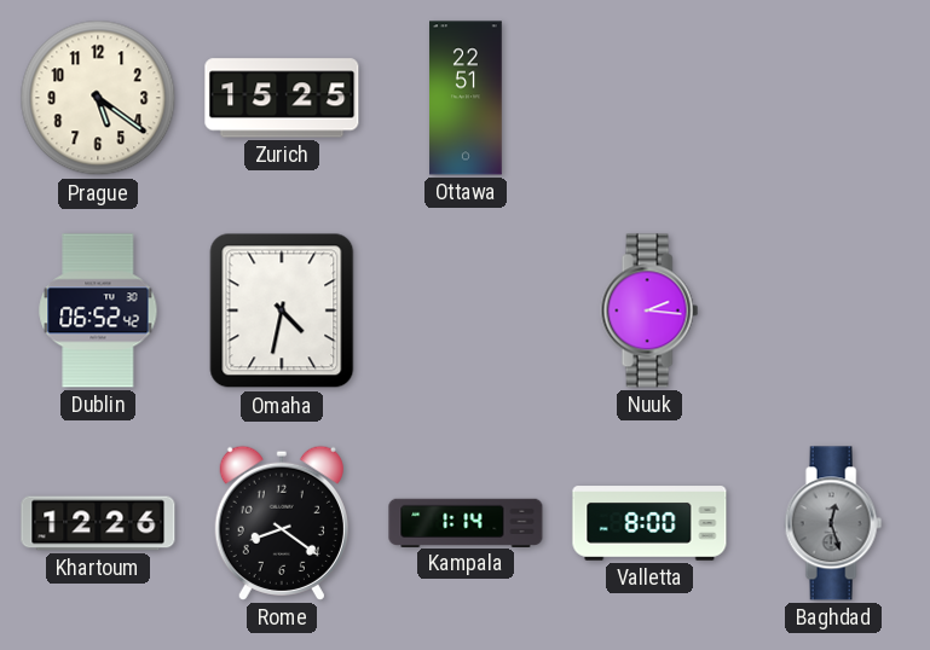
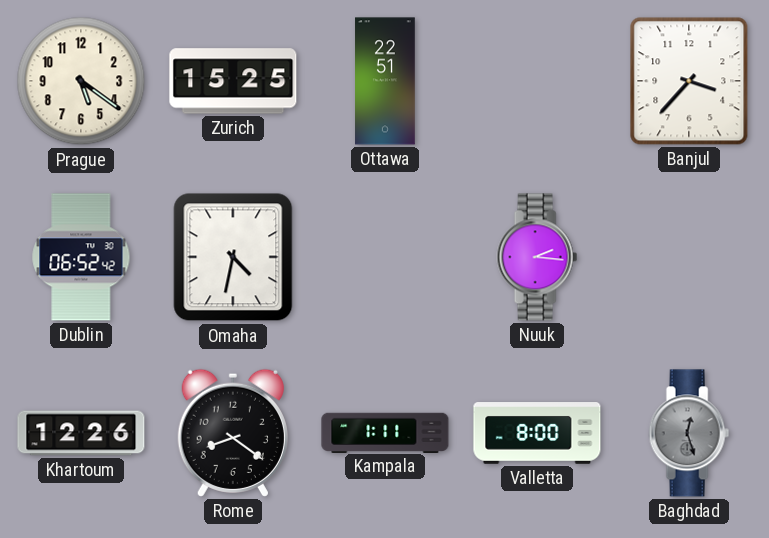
Banjul: none -> 3:37 (689, 81)
Kampala: 1:14 -> 1:11 (385, 432)
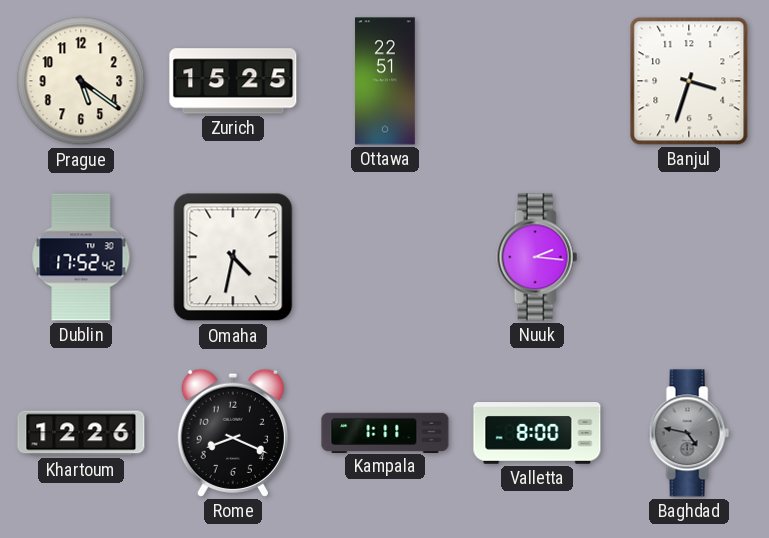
Banjul: 3:37 -> 3:33 (689, 81)
Dublin: 06:52 -> 17:52 (81, 257)
Rome: 8:21 -> 8:19 (233, 433)
Baghdad: 12:27 -> 4:47 (689, 433)
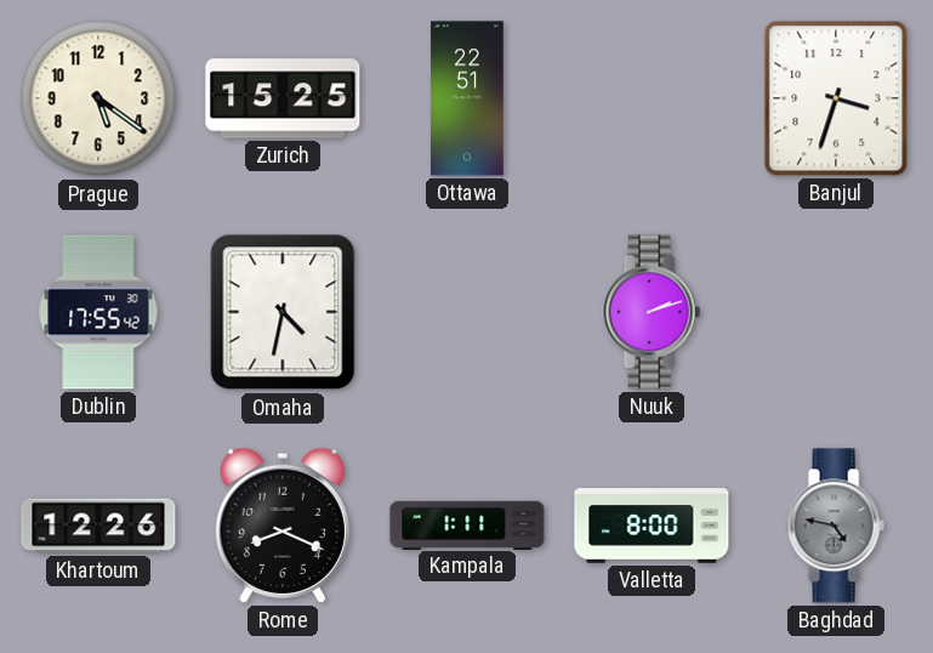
Dublin: 17:52 -> 17:55 (98, 312)
Nuuk: 2:16 -> 2:12 (652, 312)
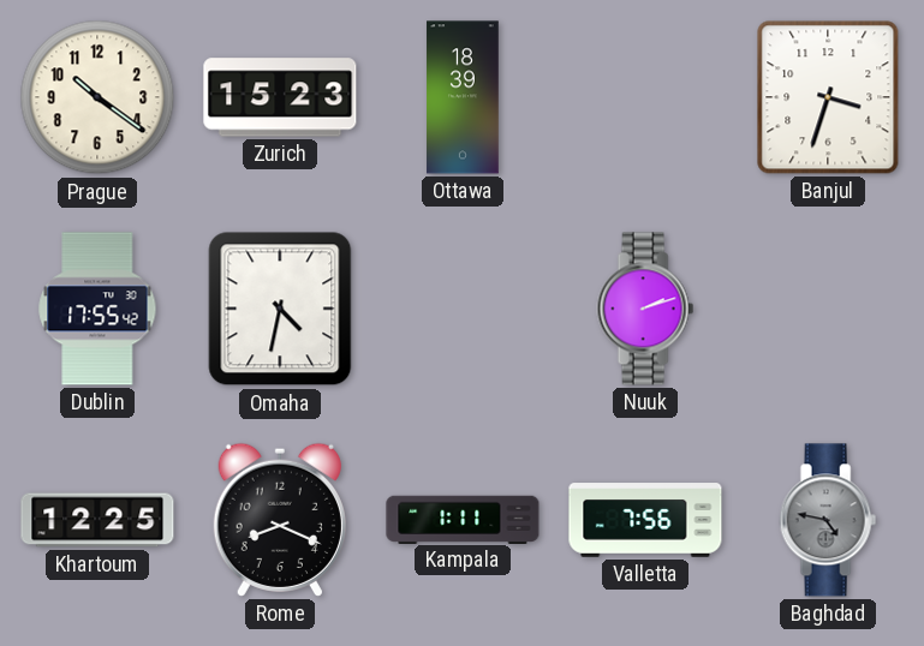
Prague: 5:21 -> 10:21 (97, 97)
Zurich: 15:25 -> 15:23 (280, 97)
Ottawa: 22:51 -> 18:39 (463, 97)
Khartoum: 12:26 -> 12:25 (97, 520)
Valletta: 8:00 -> 7:56 (645, 520)
